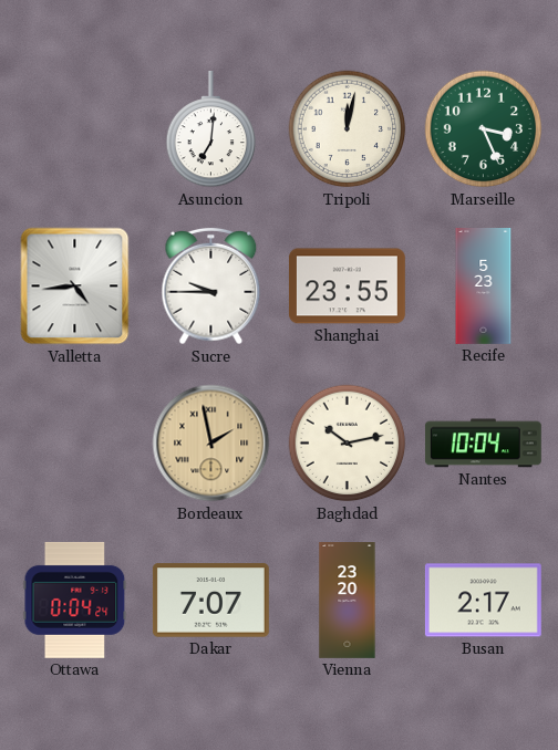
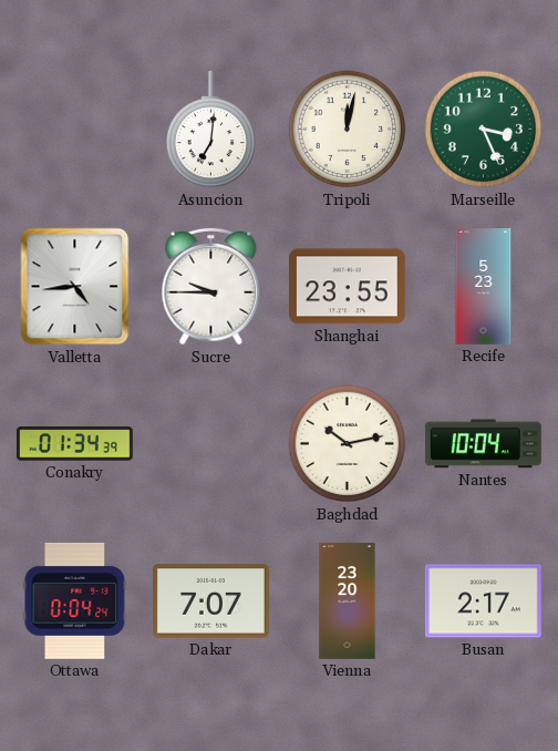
Conakry: none -> 01:34 (74, 444)
Bordeaux: 1:58 -> none (211, 444)
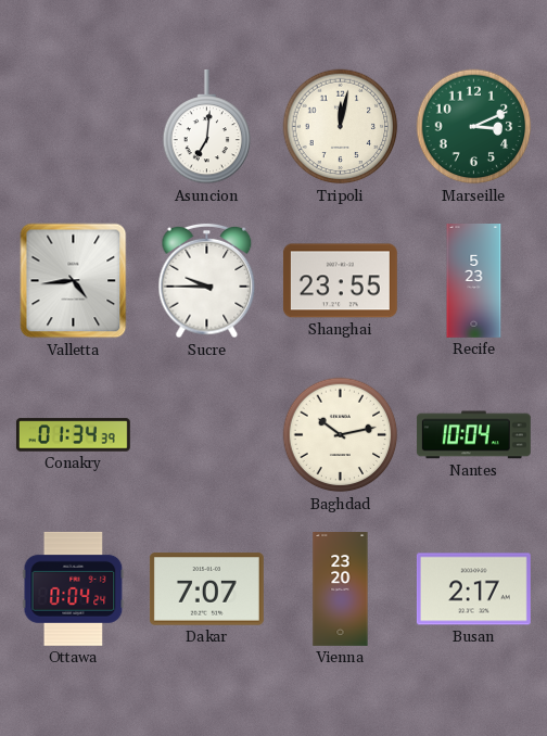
Marseille: 3:26 -> 3:11 (474, 127)
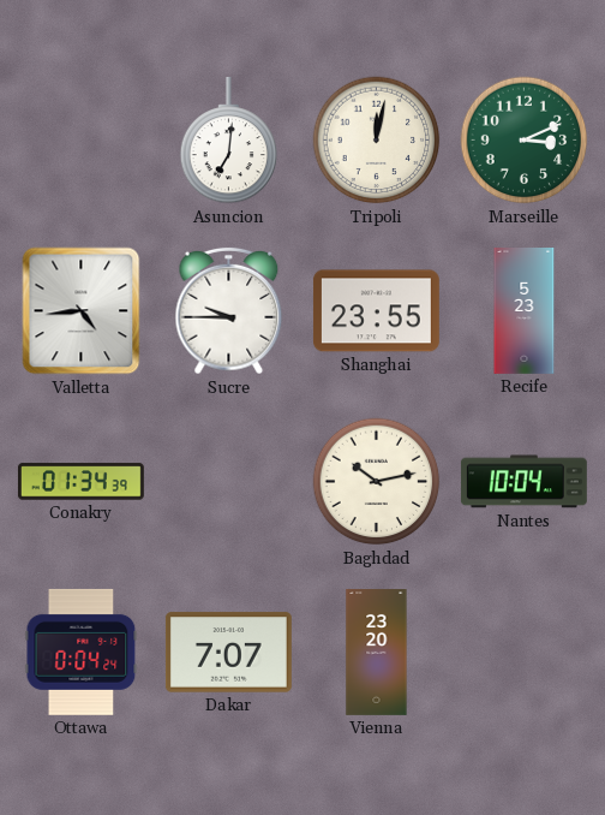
Busan: 2:17 -> none (473, 589)
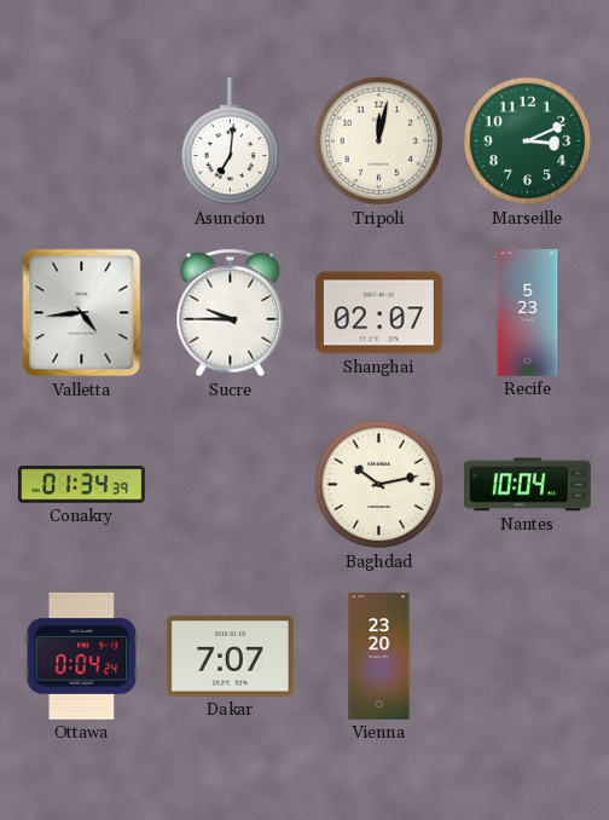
Shanghai: 23:55 -> 02:07 (378, 313)
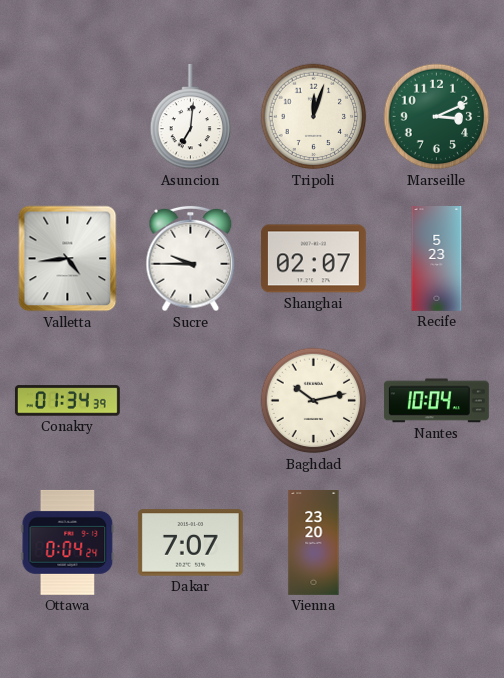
Tripoli: 12:02 -> 12:03 (314, 117)
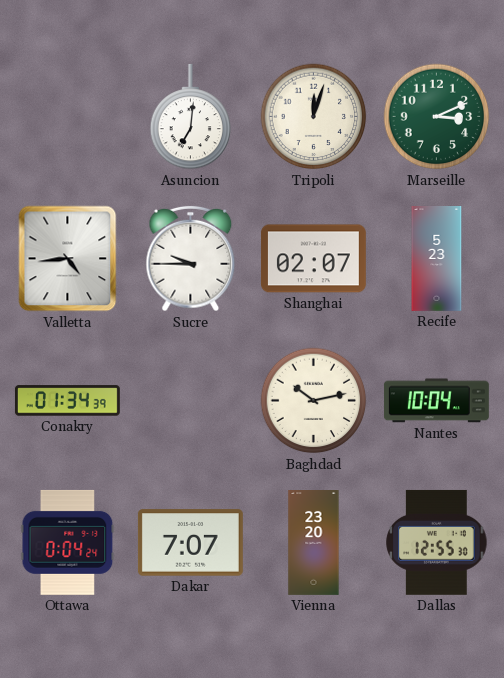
Dallas: none -> 12:55 (437, 542)
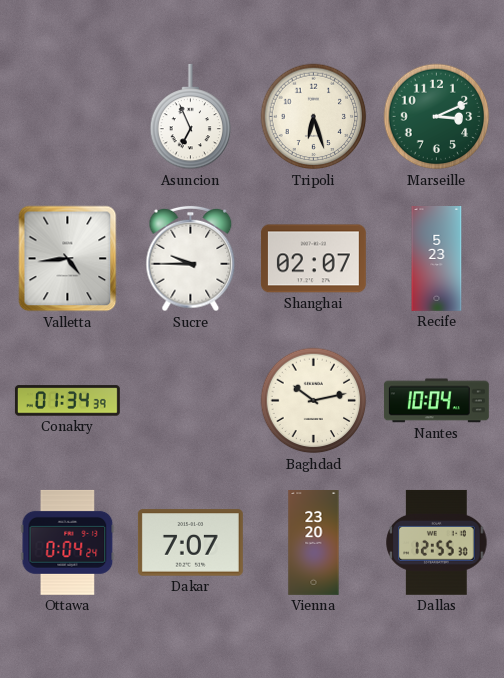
Asuncion: 7:01 -> 6:56 (191, 117)
Tripoli: 12:03 -> 6:27 (314, 117)
